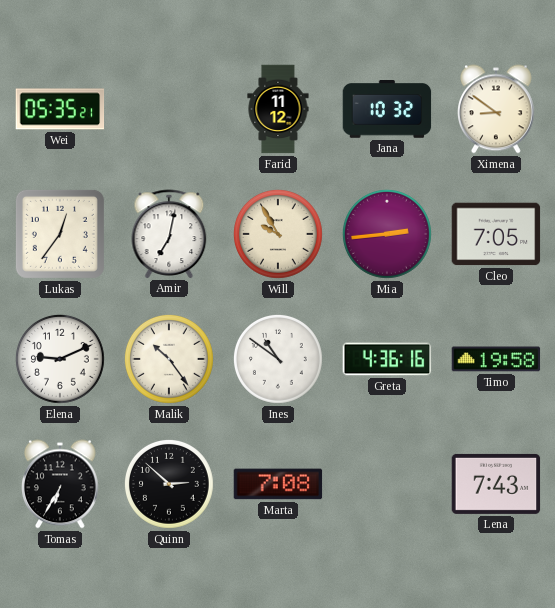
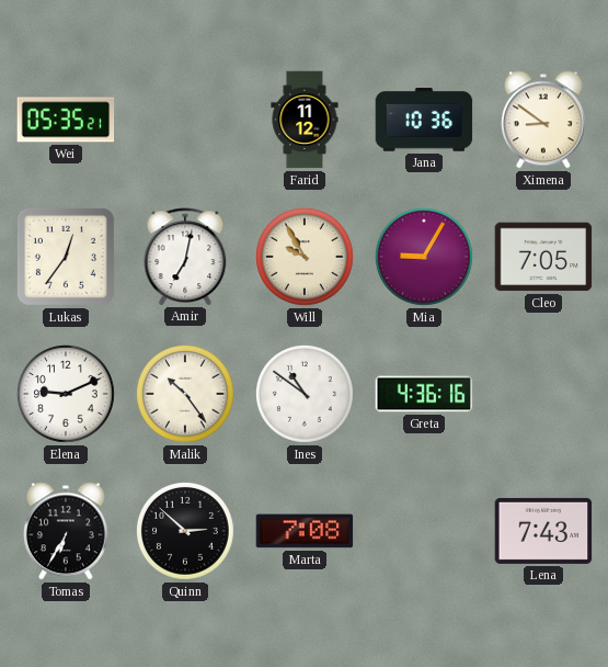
Jana: 10:32 -> 10:36 (424, 120)
Mia: 2:44 -> 9:05 (424, 257)
Timo: 19:58 -> none (496, 359)
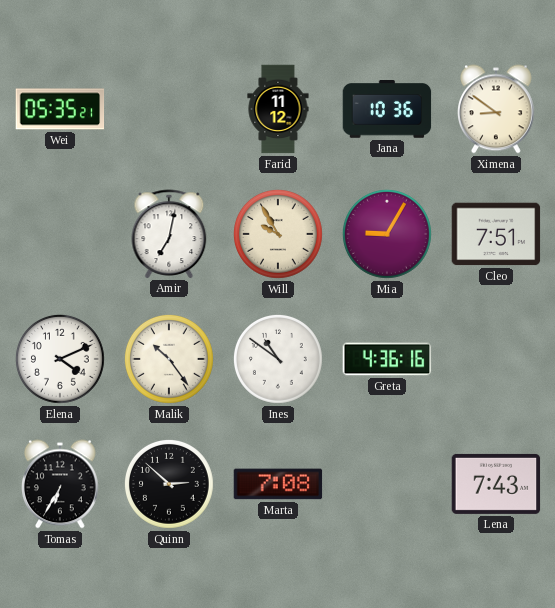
Lukas: 12:36 -> none (66, 257)
Cleo: 7:05 -> 7:51 (496, 234)
Elena: 9:11 -> 4:11 (60, 359)
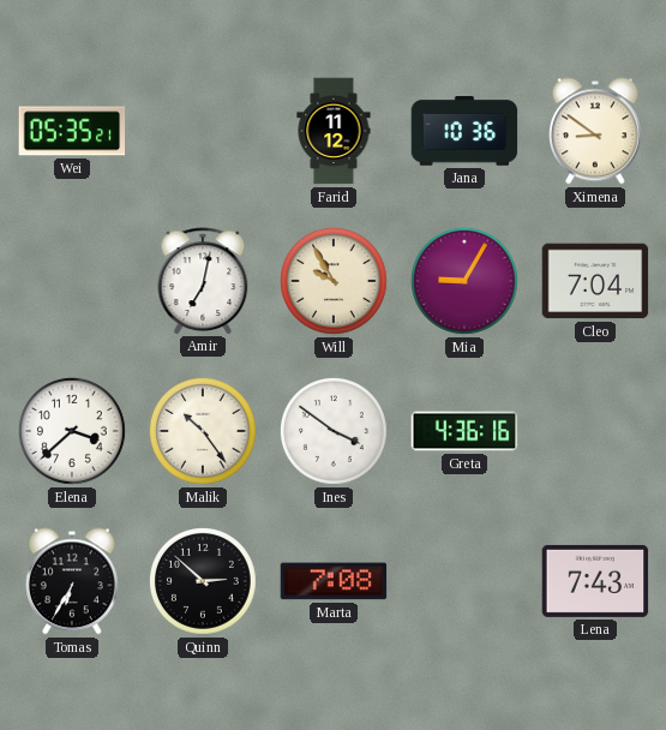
Cleo: 7:51 -> 7:04 (595, 281)
Elena: 4:11 -> 3:38 (72, 431)
Ines: 10:51 -> 3:51 (334, 431)
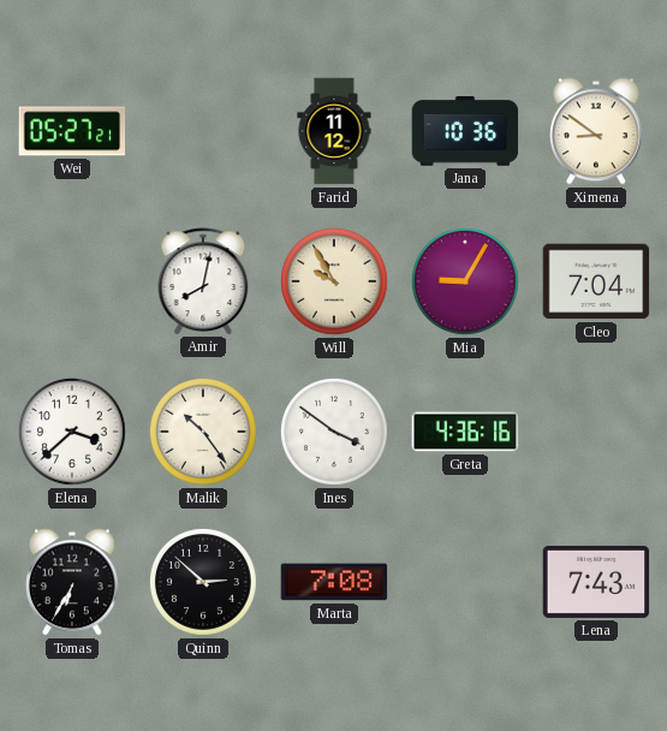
Wei: 05:35 -> 05:27 (72, 131)
Amir: 7:02 -> 8:02 (203, 281)
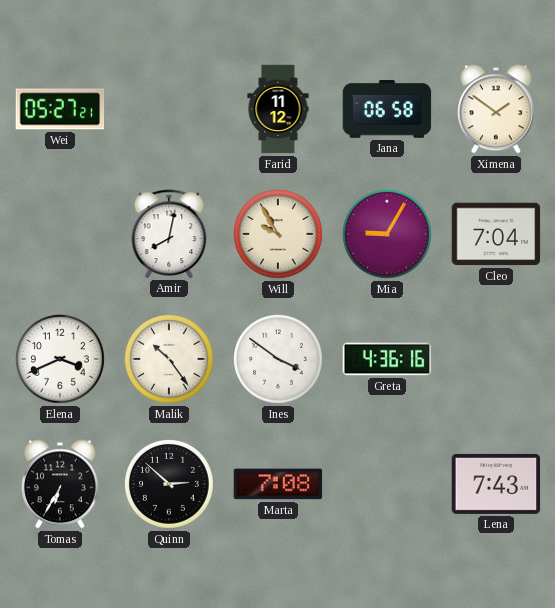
Jana: 10:36 -> 06:58 (387, 109)
Ximena: 8:51 -> 1:51 (497, 109)
Elena: 3:38 -> 3:41 (60, 359)
